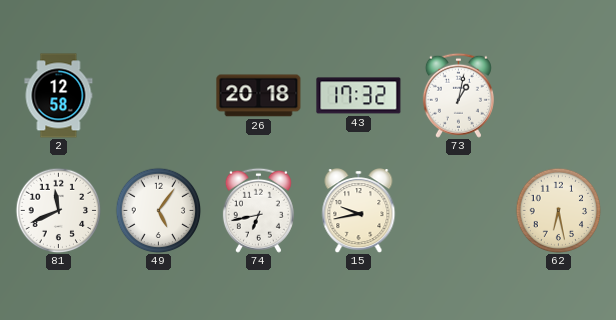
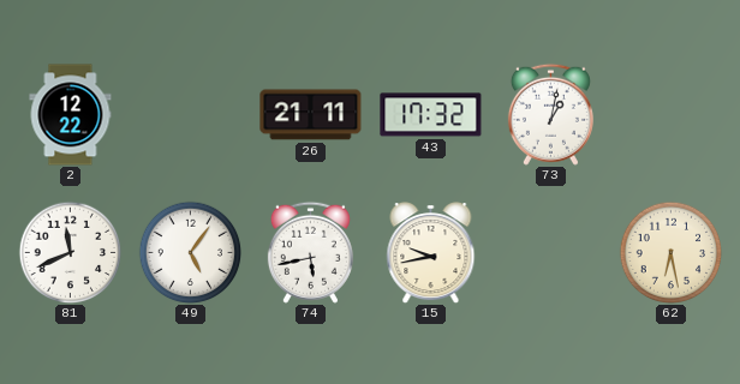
2: 12:58 -> 12:22 (71, 115)
26: 20:18 -> 21:11 (311, 115)
74: 6:43 -> 5:43 (310, 252)
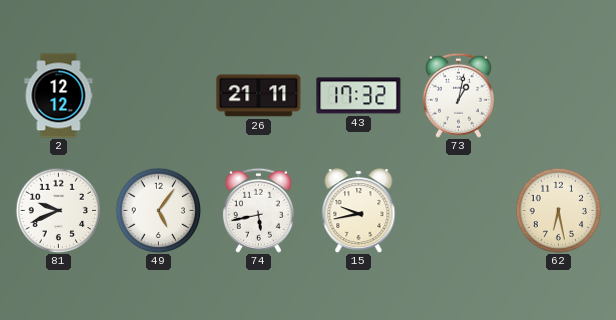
2: 12:22 -> 12:12 (59, 96)
81: 11:41 -> 9:41 (58, 210)
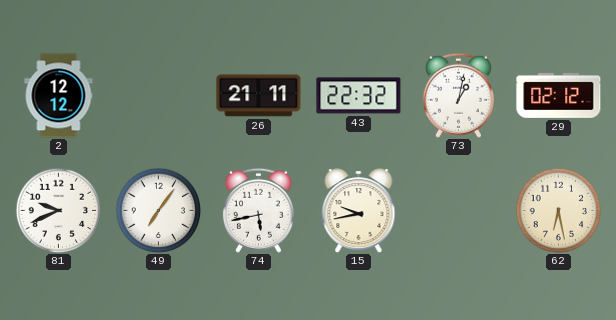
43: 17:32 -> 22:32 (359, 96)
29: none -> 02:12 (559, 95)
49: 5:06 -> 7:06 (158, 210)
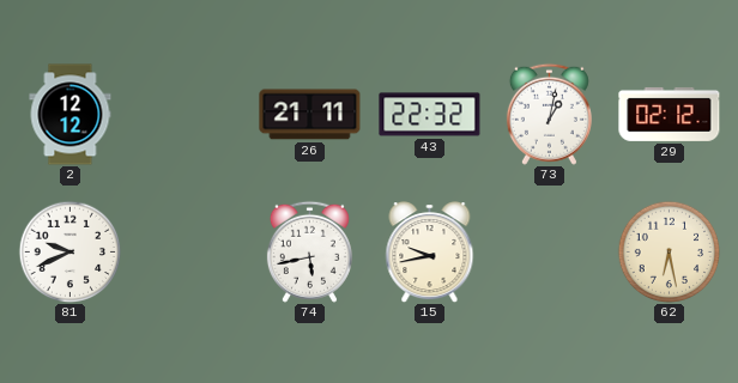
49: 7:06 -> none (158, 210)
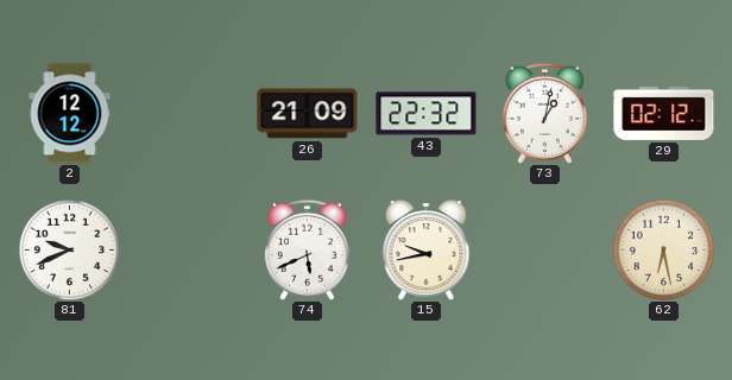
26: 21:11 -> 21:09 (308, 114)
74: 5:43 -> 5:41 (307, 249)
